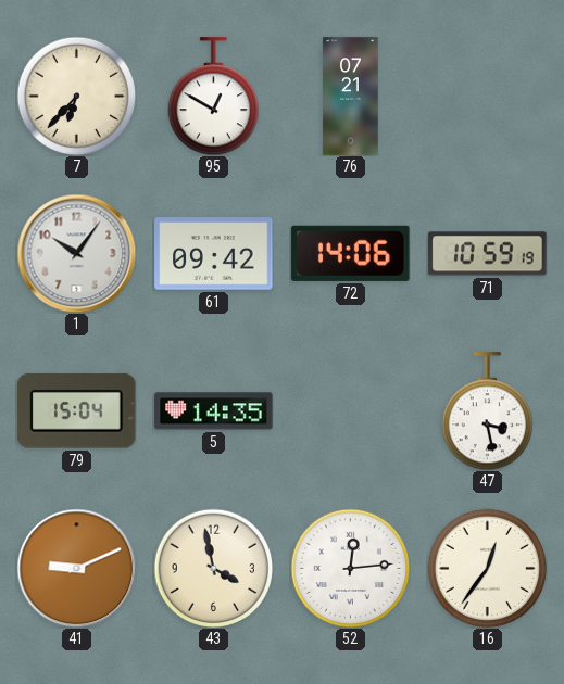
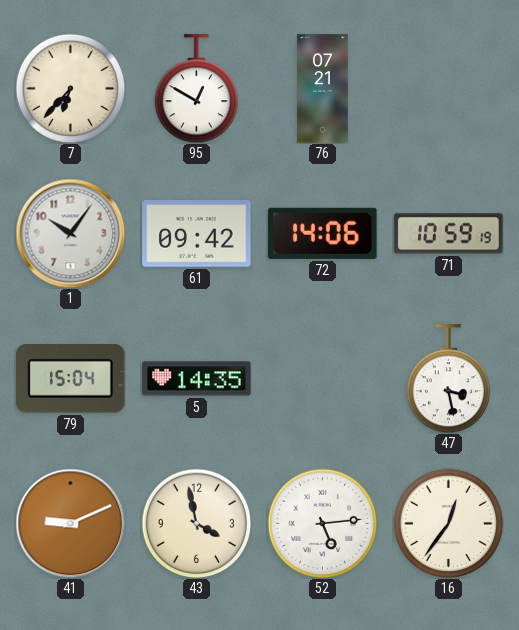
52: 12:14 -> 5:14 (322, 523)
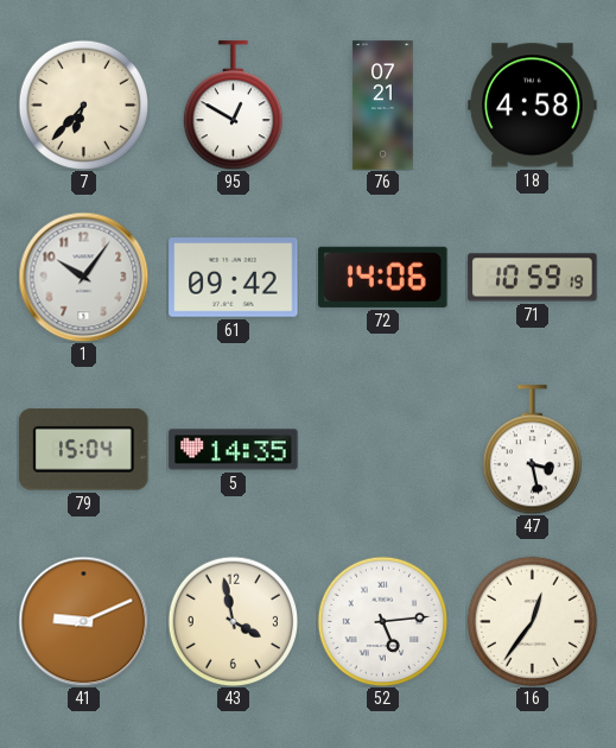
18: none -> 4:58 (533, 106)
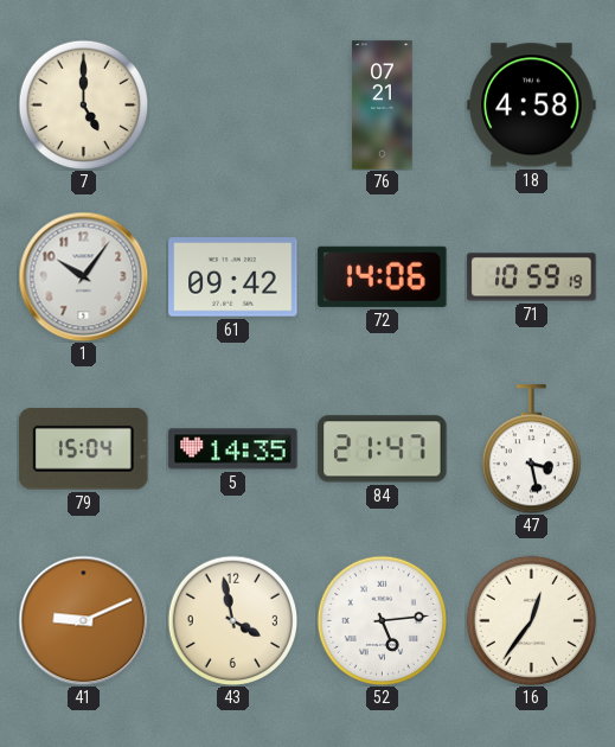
7: 6:37 -> 5:00 (83, 104)
95: 12:50 -> none (233, 106)
84: none -> 21:47 (383, 449)
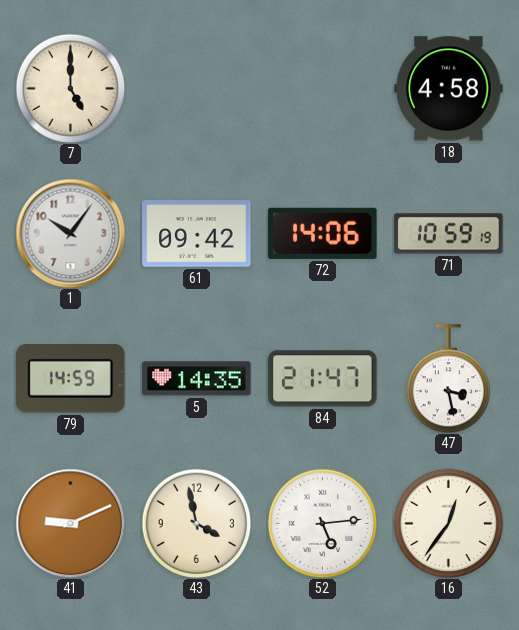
76: 07:21 -> none (383, 106)
79: 15:04 -> 14:59 (71, 379)
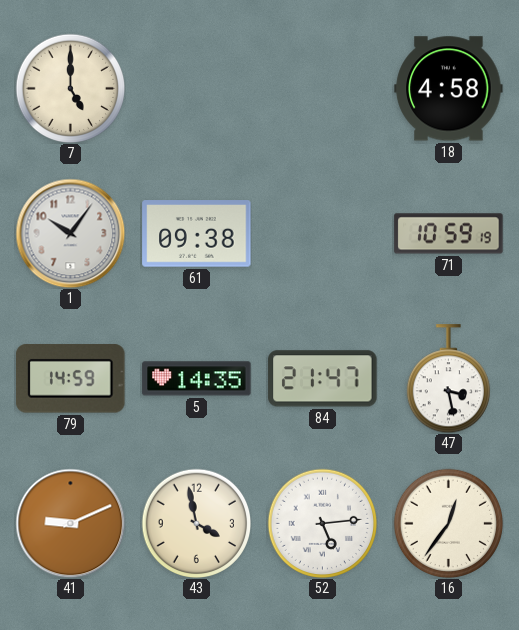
61: 09:42 -> 09:38 (197, 234)
72: 14:06 -> none (323, 233)
